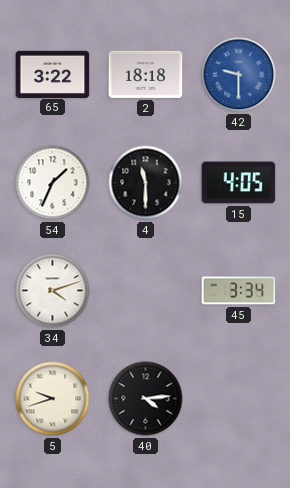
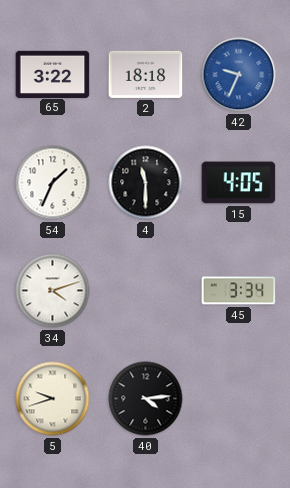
42: 9:30 -> 9:34 (239, 75)
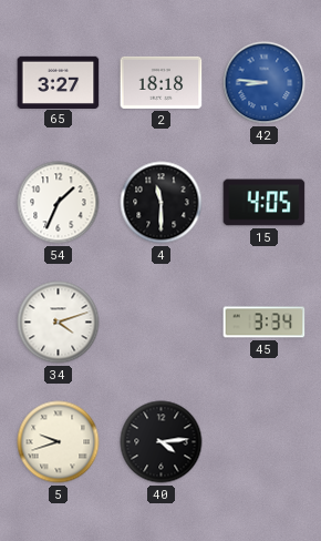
65: 3:22 -> 3:27 (59, 82)
42: 9:34 -> 8:46 (265, 83)
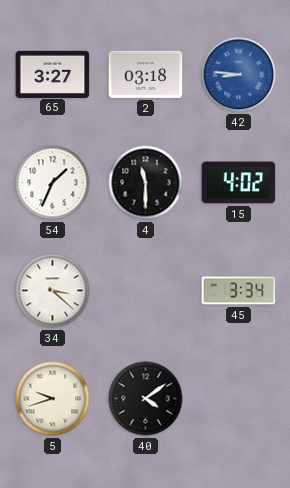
2: 18:18 -> 03:18 (146, 74)
15: 4:05 -> 4:02 (239, 183)
34: 4:12 -> 3:22 (53, 291)
40: 4:14 -> 4:09 (146, 399)
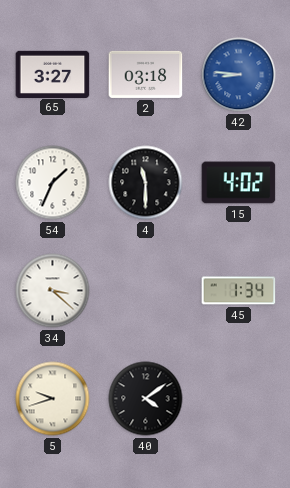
45: 3:34 -> 1:34 (239, 291)
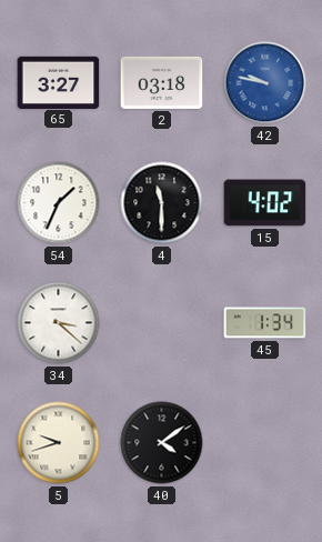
42: 8:46 -> 9:47 (265, 83)
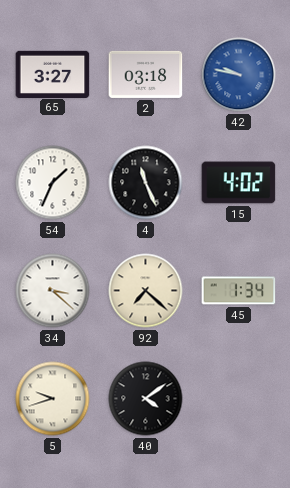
4: 11:30 -> 11:26 (146, 183)
92: none -> 7:22 (146, 291)
